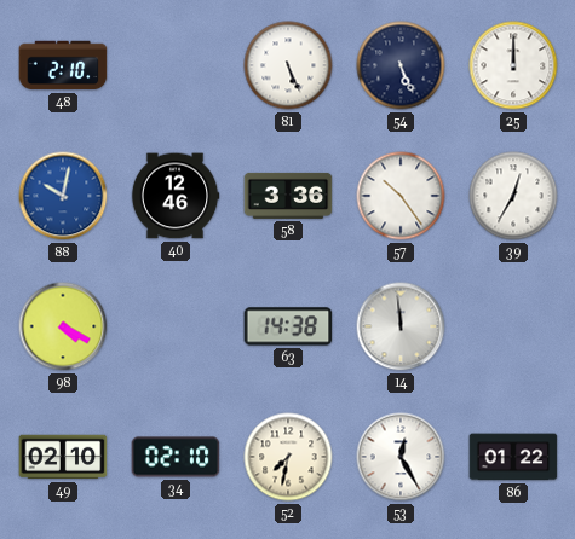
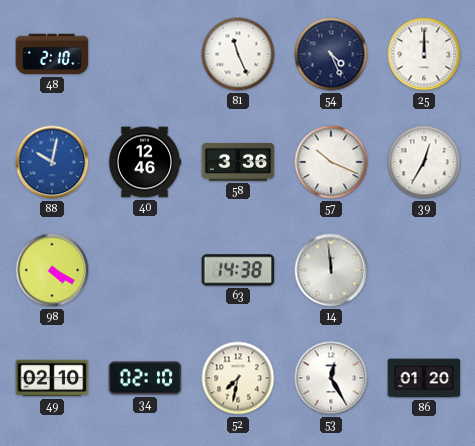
81: 5:26 -> 11:26 (238, 54)
54: 5:26 -> 4:26 (331, 54)
57: 10:24 -> 10:19 (331, 162)
86: 01:22 -> 01:20 (424, 378)
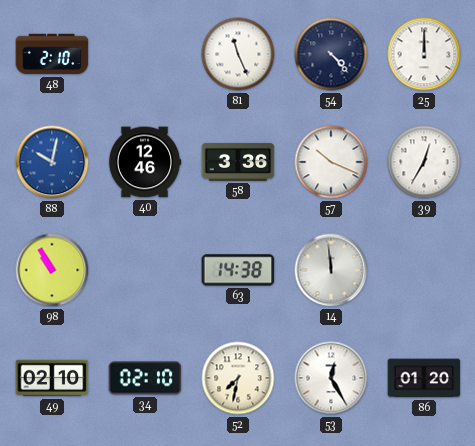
54: 4:26 -> 4:23 (331, 54)
98: 4:20 -> 10:55 (52, 270)
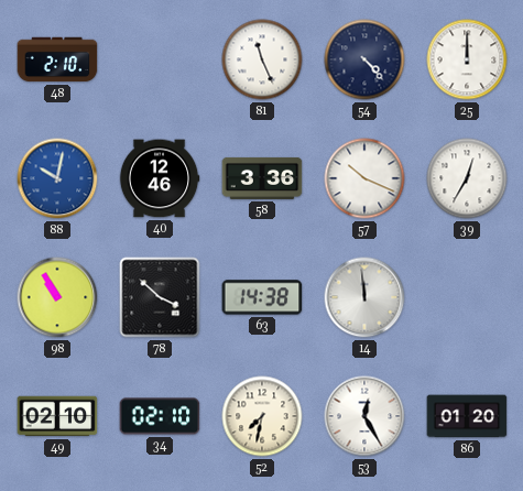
78: none -> 3:52 (160, 297)
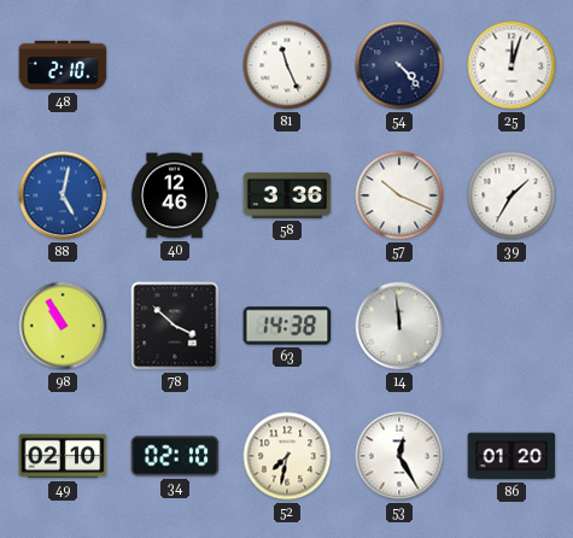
25: 12:00 -> 12:03 (511, 65)
88: 10:02 -> 5:02 (63, 195)
39: 12:35 -> 1:35 (511, 195)
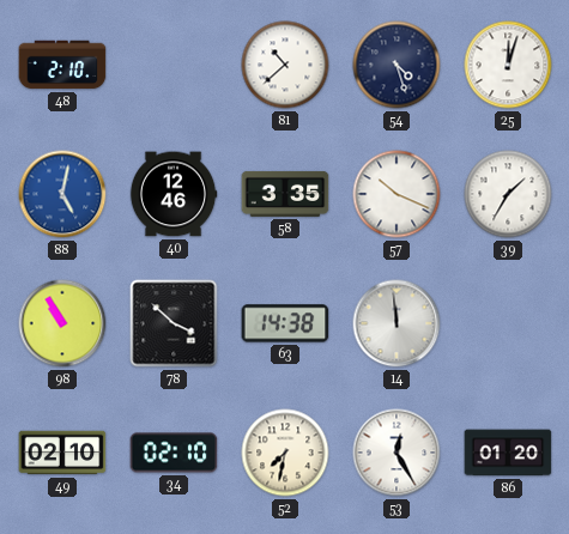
81: 11:26 -> 10:38 (285, 65)
54: 4:23 -> 4:27 (397, 65)
58: 3:36 -> 3:35 (285, 194)
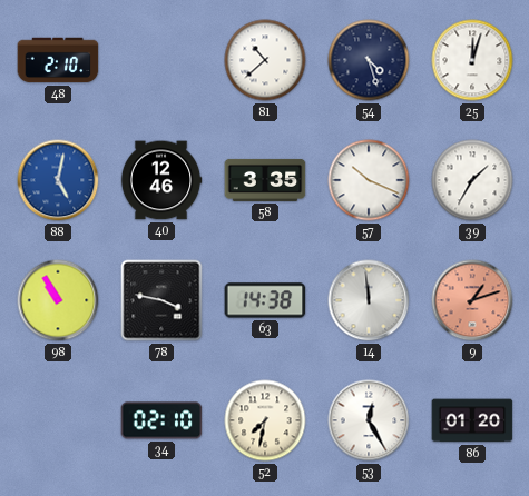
78: 3:52 -> 3:47 (161, 300)
9: none -> 1:12 (472, 300)
49: 02:10 -> none (62, 453)
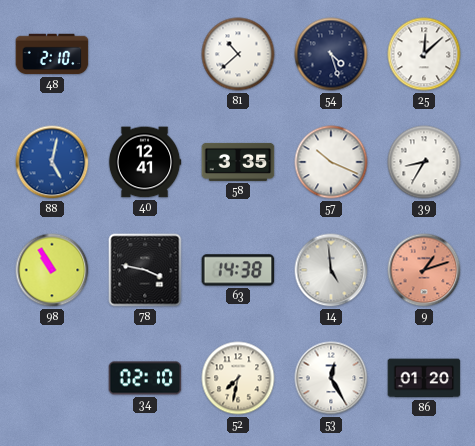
25: 12:03 -> 12:08 (424, 54)
40: 12:46 -> 12:41 (145, 162)
39: 1:35 -> 8:35 (424, 162)
14: 11:59 -> 4:59 (331, 270)
